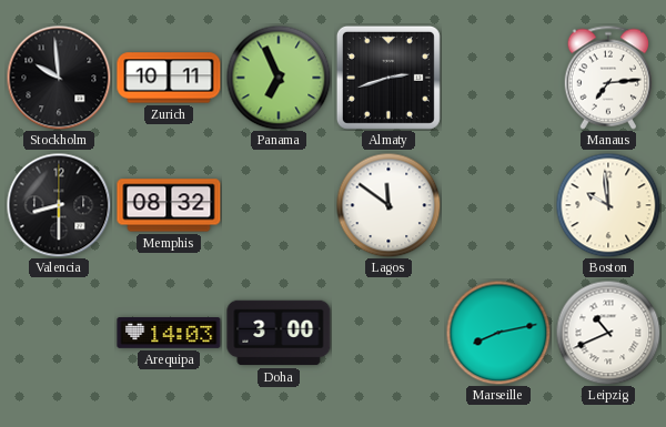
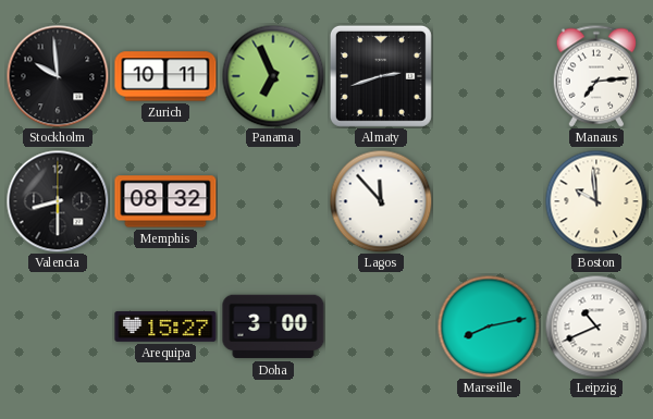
Lagos: 11:51 -> 11:53 (381, 201)
Arequipa: 14:03 -> 15:27 (165, 328)
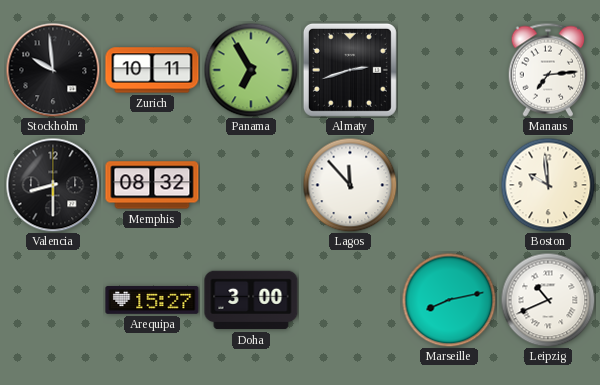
Panama: 6:56 -> 6:55 (251, 70)
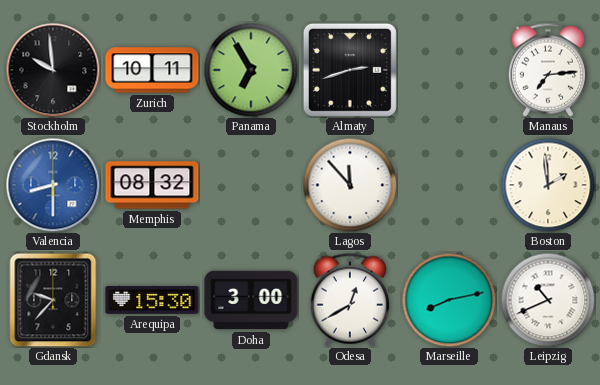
Valencia dial: black -> blue (53, 185)
Boston: 9:59 -> 1:59 (548, 185)
Gdansk: none -> 9:37 (53, 300)
Arequipa: 15:27 -> 15:30 (152, 301)
Odesa: none -> 12:40 (350, 300)
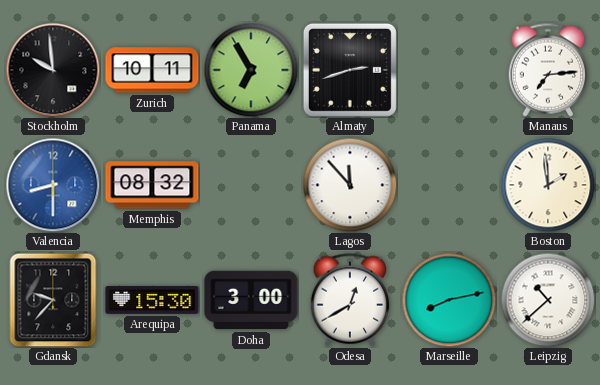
Leipzig: 10:41 -> 10:38 (548, 300)
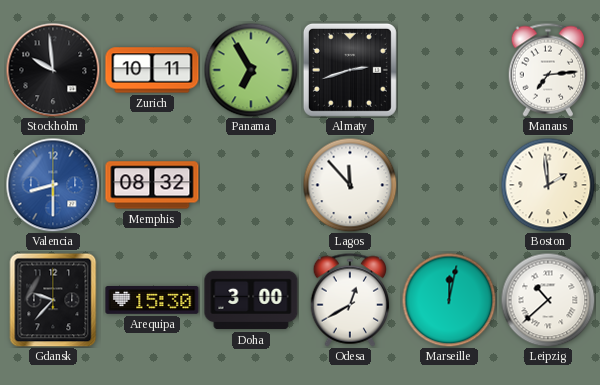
Marseille: 8:13 -> 12:02 (449, 300)
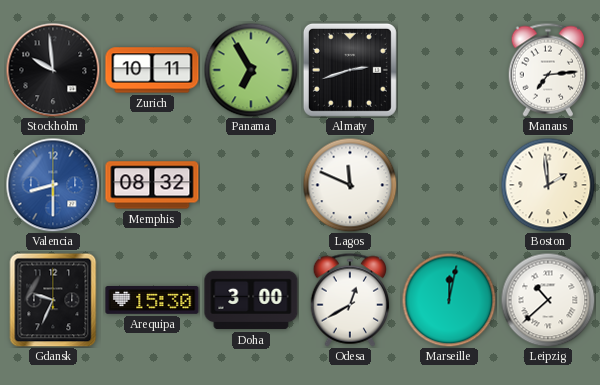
Lagos: 11:53 -> 11:49 (350, 185)
Gdansk: 9:37 -> 9:34 (53, 300)
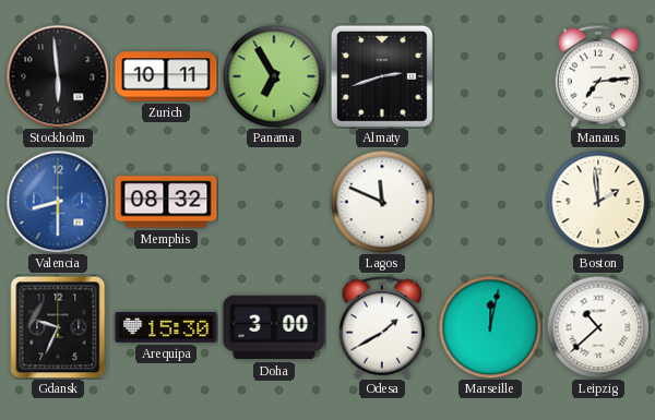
Stockholm: 9:59 -> 5:59 (58, 76)
Odesa: 12:40 -> 1:40 (382, 327)
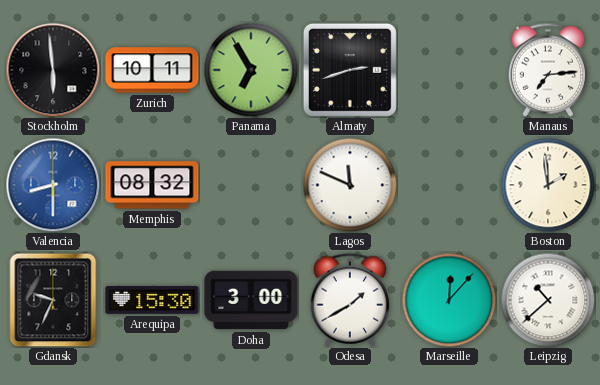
Marseille: 12:02 -> 12:07 (449, 300)
